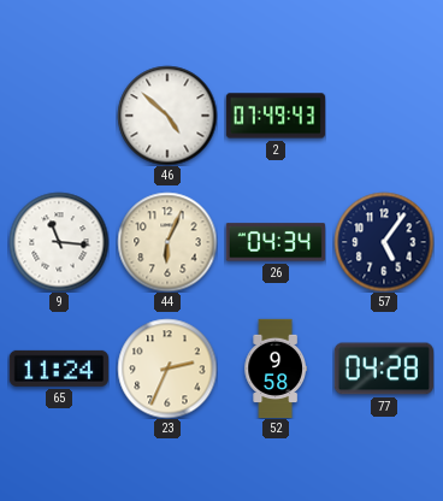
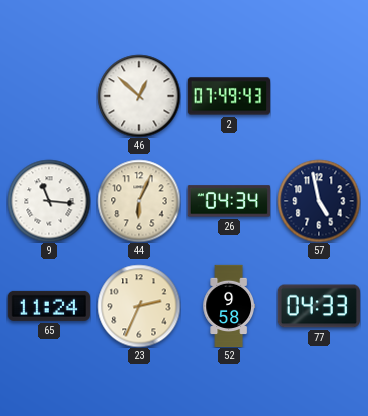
46: 4:52 -> 12:52 (139, 96)
57: 5:06 -> 4:58 (319, 201)
77: 04:28 -> 04:33 (319, 306)
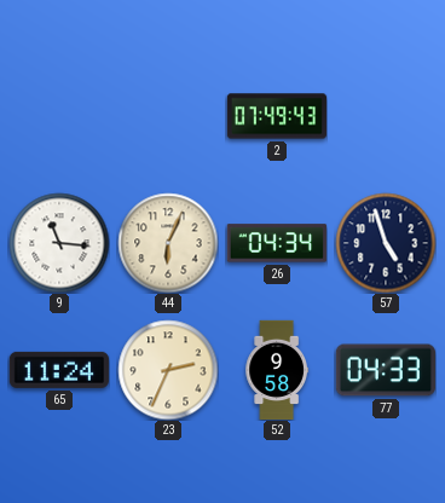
46: 12:52 -> none (139, 96)
57: 4:58 -> 4:57 (386, 243)
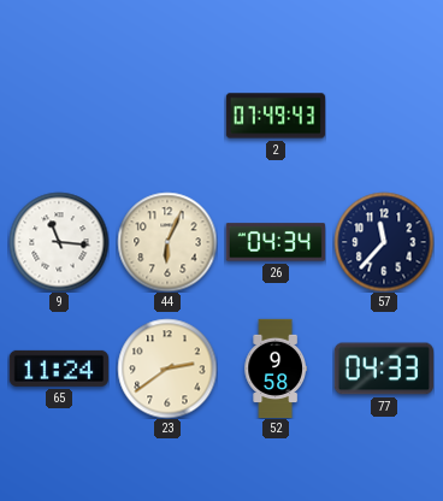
57: 4:57 -> 11:37 (384, 242)
23: 2:34 -> 2:39 (167, 369)
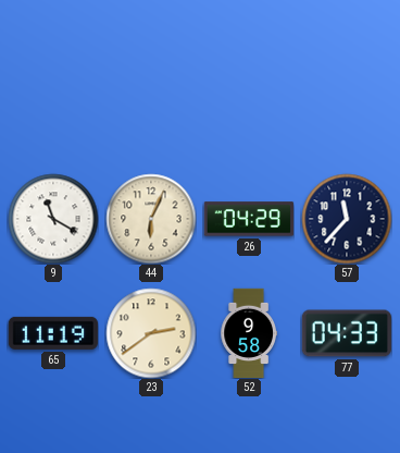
2: 07:49 -> none (276, 116)
9: 11:16 -> 11:20 (53, 219)
26: 04:34 -> 04:29 (249, 219)
65: 11:24 -> 11:19 (53, 333)
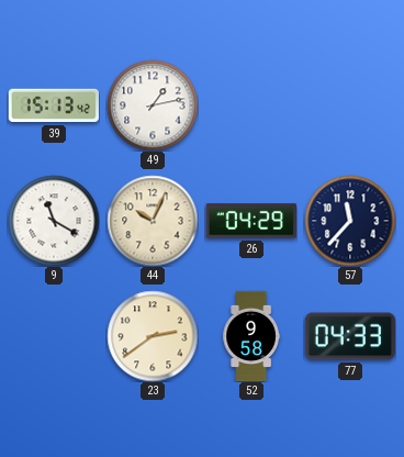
39: none -> 15:13 (54, 105)
49: none -> 1:13 (153, 105)
44: 6:04 -> 10:04 (153, 221)
65: 11:19 -> none (53, 333)
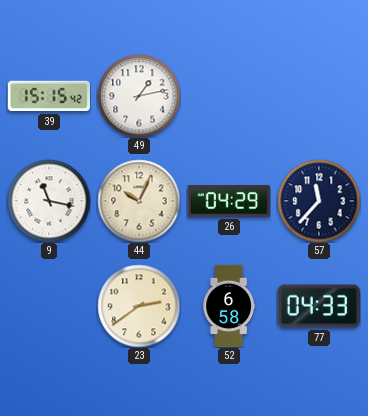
39: 15:13 -> 15:15 (49, 96)
9: 11:20 -> 11:17 (49, 201)
52: 9:58 -> 6:58 (228, 306)
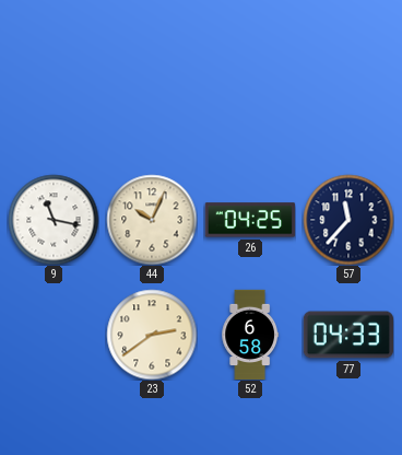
39: 15:15 -> none (49, 96)
49: 1:13 -> none (139, 96)
26: 04:29 -> 04:25 (250, 220)
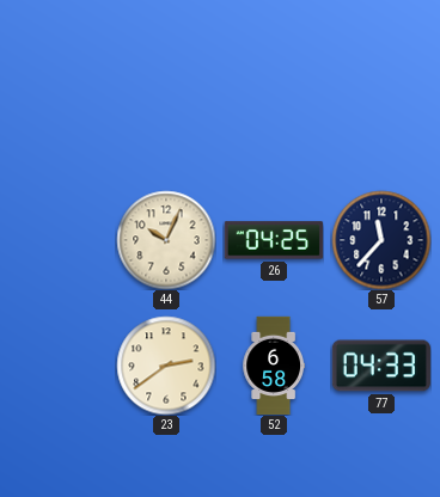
9: 11:17 -> none (54, 220)
